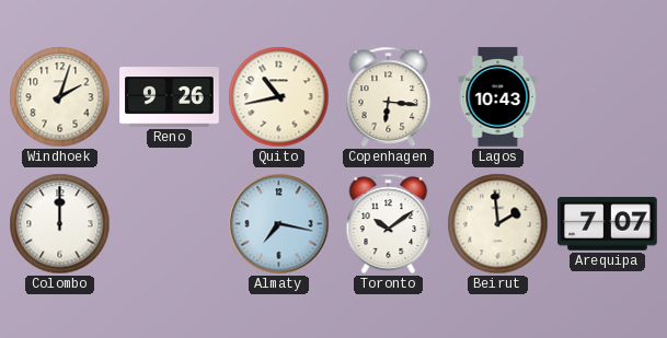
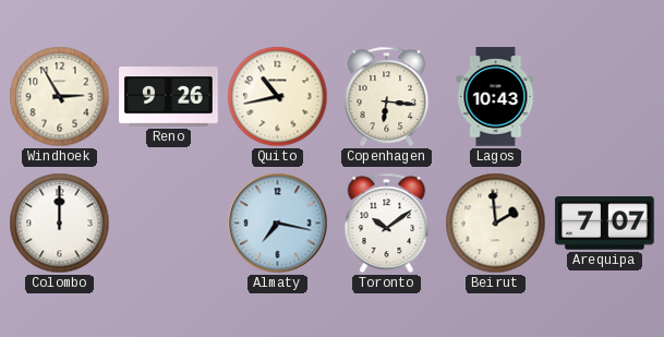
Windhoek: 2:03 -> 2:55 (60, 97)
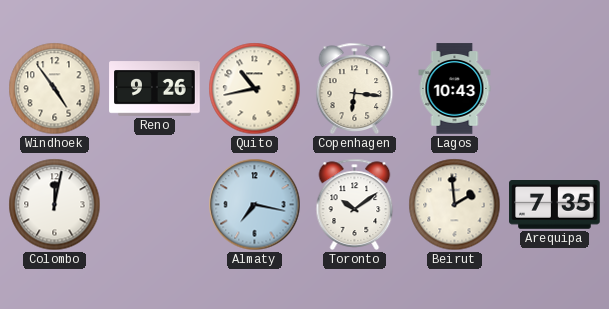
Windhoek: 2:55 -> 4:54 (55, 89)
Colombo: 12:00 -> 12:02 (55, 205)
Arequipa: 7:07 -> 7:35 (555, 205)
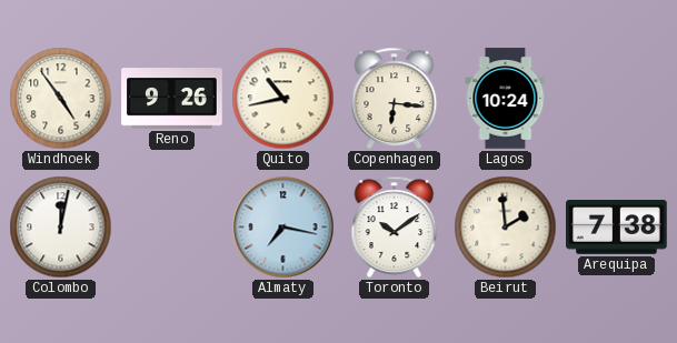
Lagos: 10:43 -> 10:24 (506, 99)
Arequipa: 7:35 -> 7:38 (617, 228)
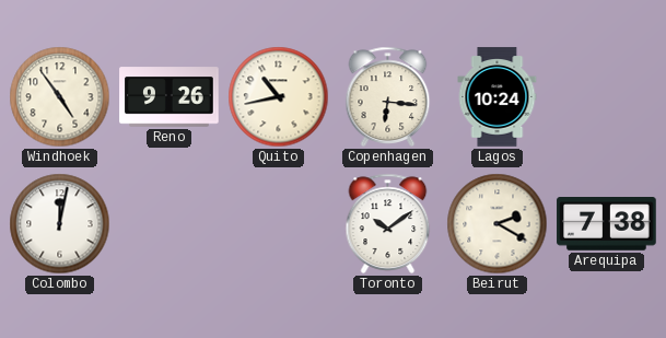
Almaty: 7:17 -> none (283, 228)
Beirut: 1:59 -> 2:20 (498, 224)
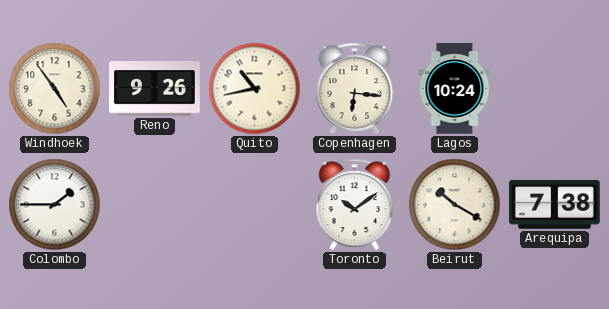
Colombo: 12:02 -> 1:45 (55, 205)
Beirut: 2:20 -> 10:20 (455, 205)
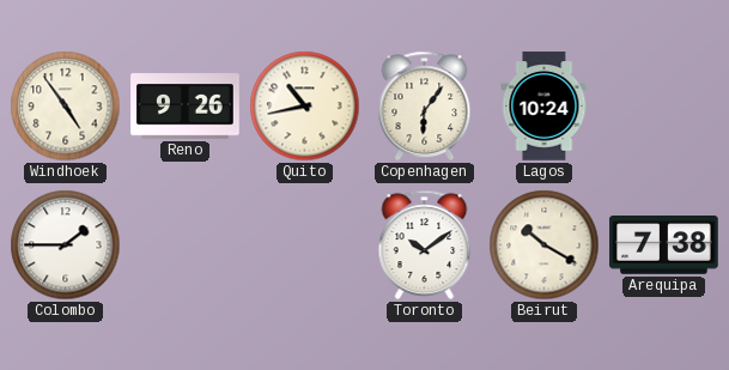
Copenhagen: 6:16 -> 6:06 (425, 105)
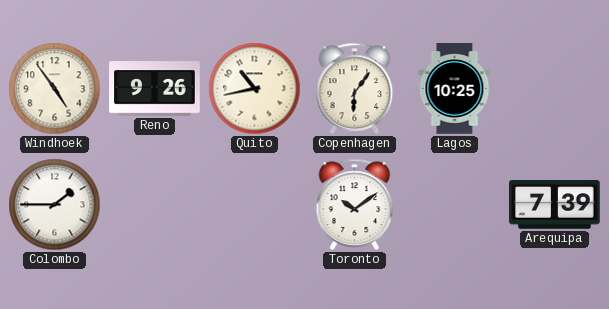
Lagos: 10:24 -> 10:25 (455, 89)
Beirut: 10:20 -> none (545, 245)
Arequipa: 7:38 -> 7:39 (555, 205)
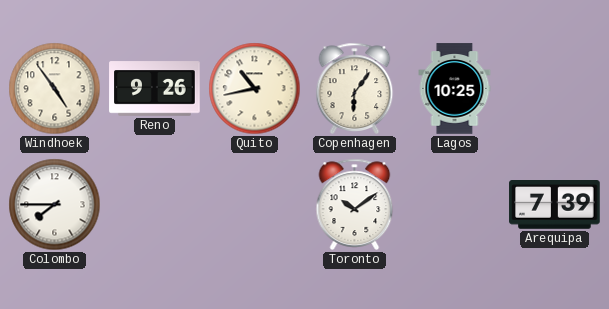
Colombo: 1:45 -> 7:45 (55, 205)
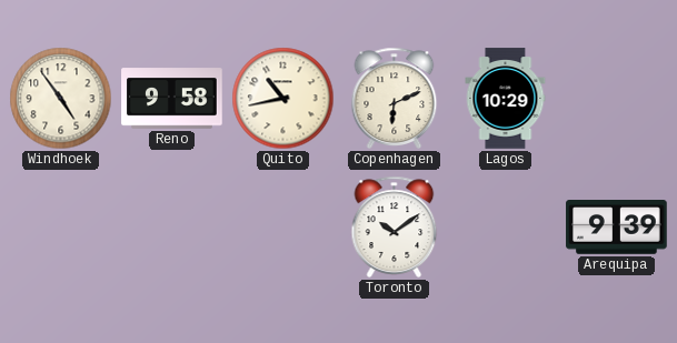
Reno: 9:26 -> 9:58 (172, 99)
Copenhagen: 6:06 -> 6:11 (395, 98)
Lagos: 10:25 -> 10:29 (506, 99)
Colombo: 7:45 -> none (55, 205)
Arequipa: 7:39 -> 9:39 (617, 228)
